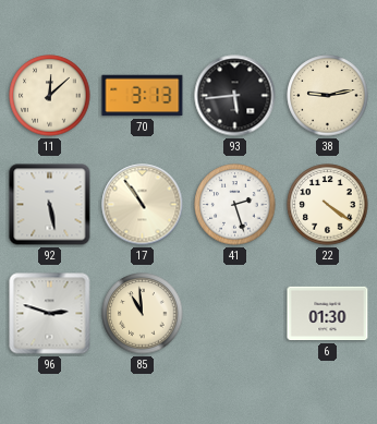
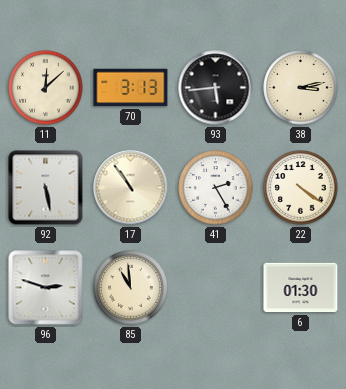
38: 9:13 -> 3:13 (301, 88)
41: 2:27 -> 2:25 (216, 188)
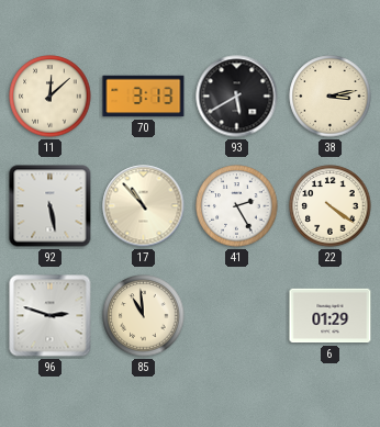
93: 5:44 -> 5:40 (237, 97)
17: 10:54 -> 10:53 (144, 206)
6: 01:30 -> 01:29 (331, 316)
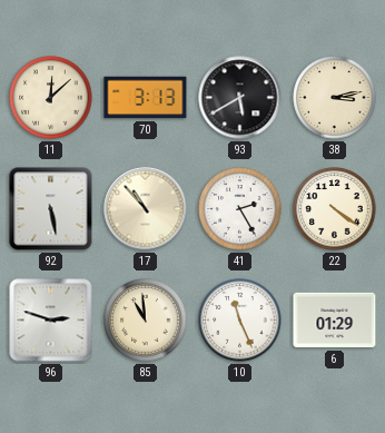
10: none -> 11:26 (240, 321)
